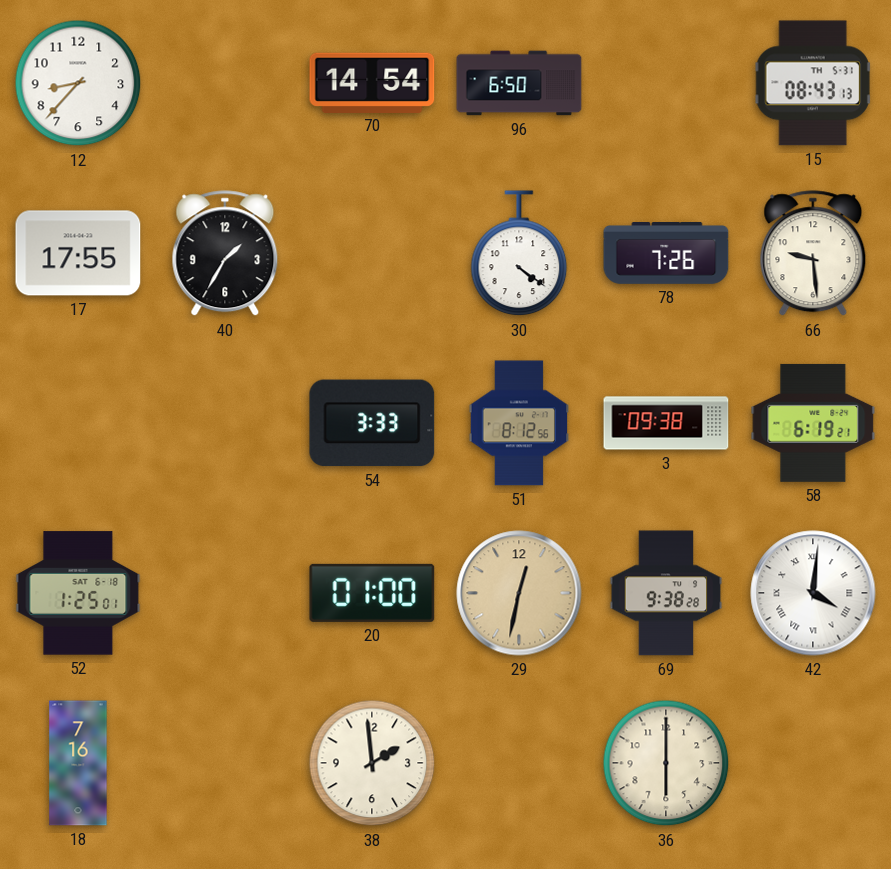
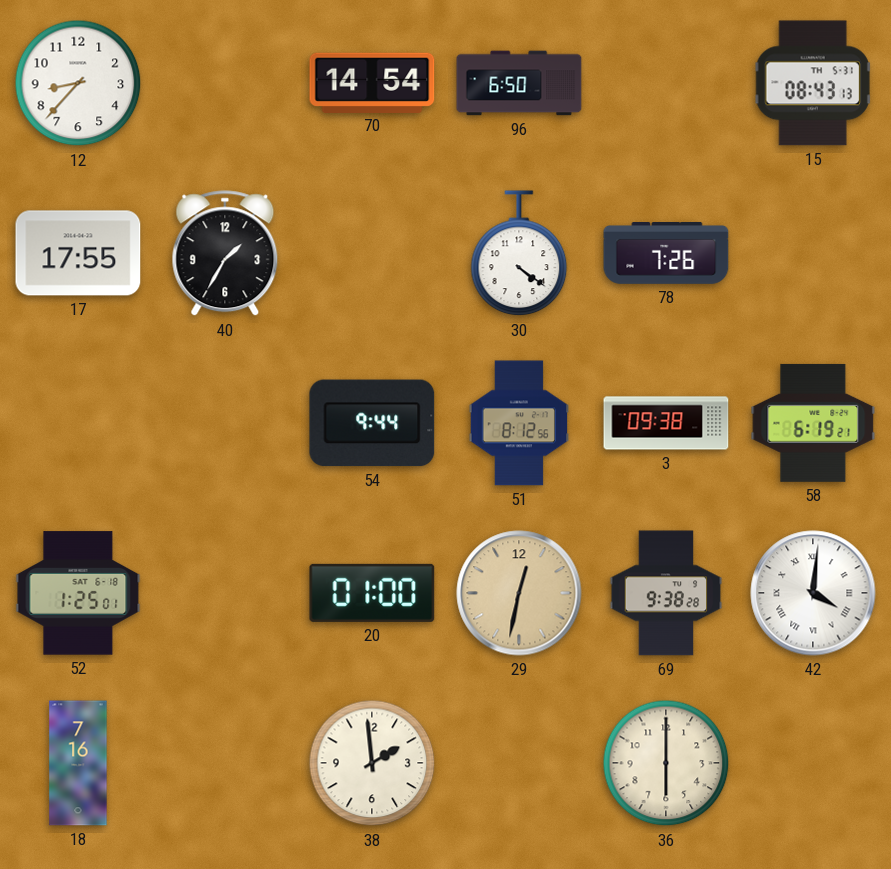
66: 9:29 -> none (813, 254)
54: 3:33 -> 9:44 (372, 423)
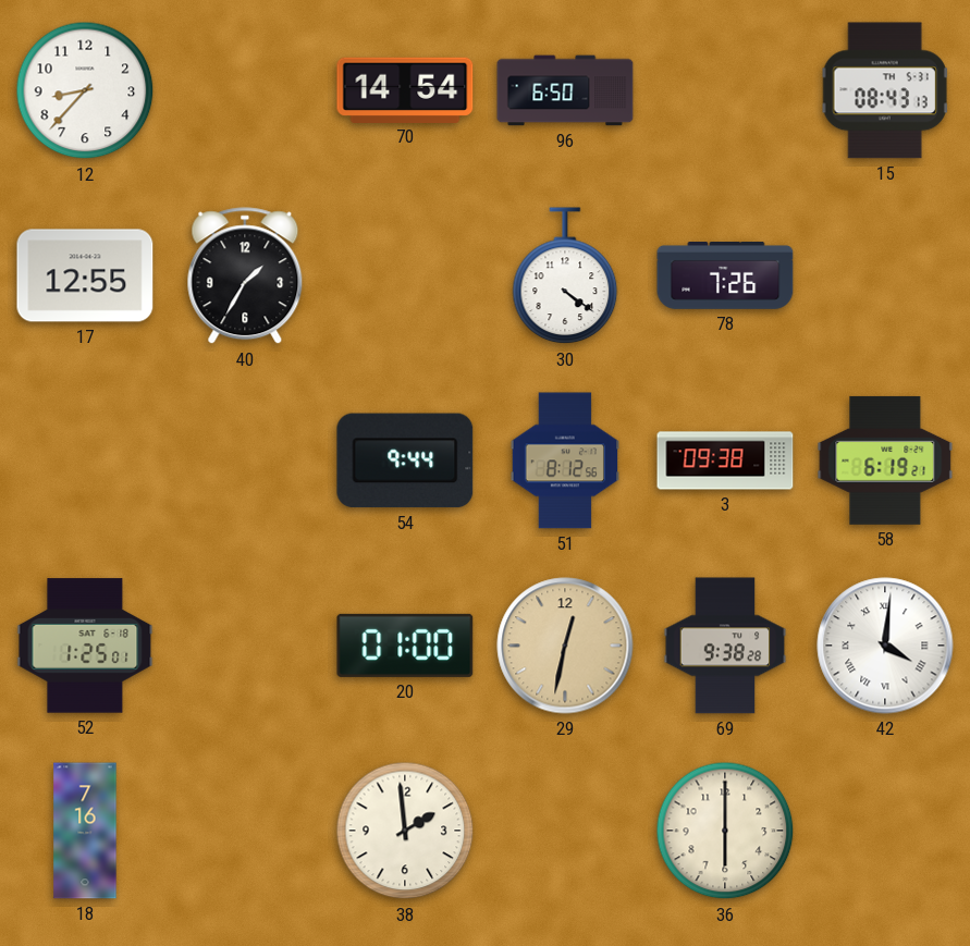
17: 17:55 -> 12:55 (85, 275)
